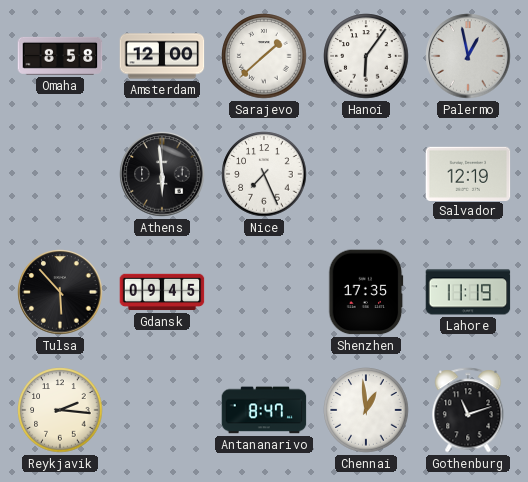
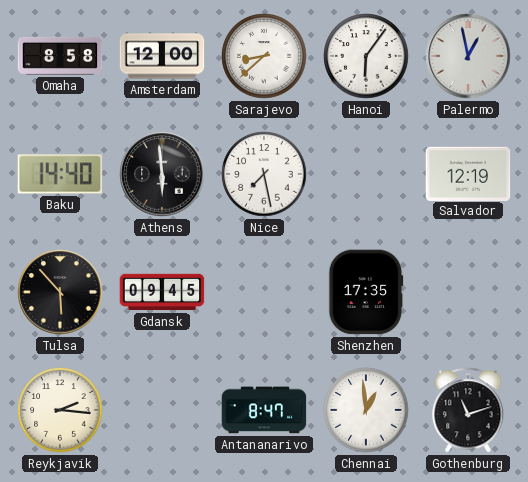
Sarajevo: 1:38 -> 8:38 (264, 56)
Baku: none -> 14:40 (60, 174)
Nice: 7:26 -> 7:28 (264, 174)
Lahore: 11:19 -> none (468, 292)
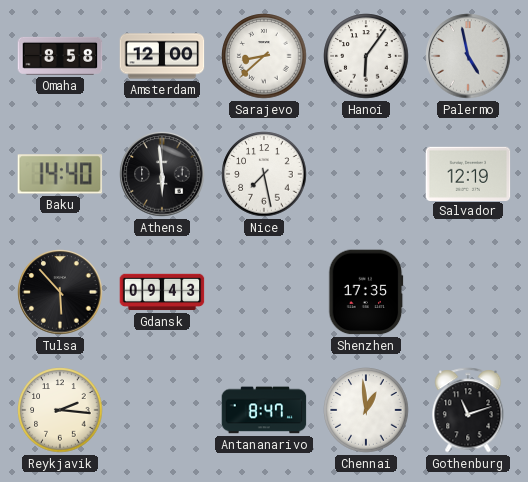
Palermo: 12:58 -> 4:58 (468, 56)
Gdansk: 09:45 -> 09:43 (162, 292)
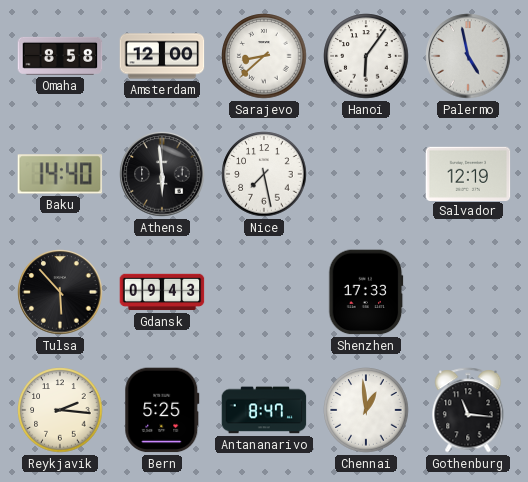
Shenzhen: 17:35 -> 17:33 (366, 292)
Bern: none -> 5:25 (162, 410)
Gothenburg: 11:12 -> 11:16 (468, 410)
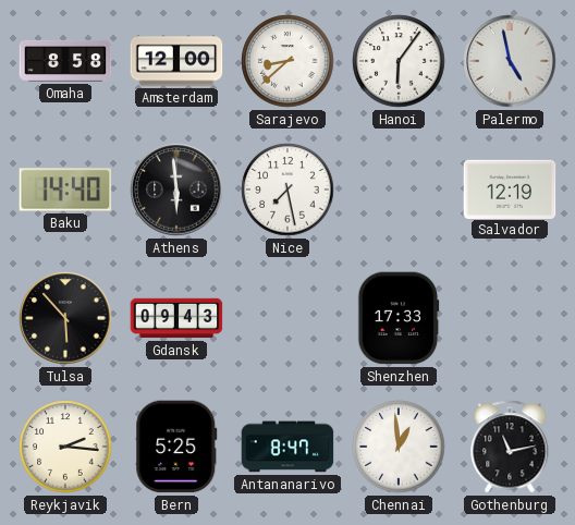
Gothenburg: 11:16 -> 11:13 (510, 447)
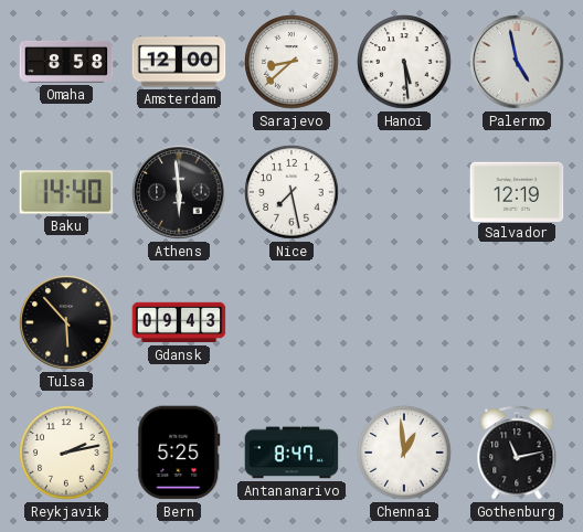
Hanoi: 6:06 -> 5:29 (404, 62)
Shenzhen: 17:33 -> none (399, 318)
Reykjavik: 2:16 -> 2:13 (66, 453)
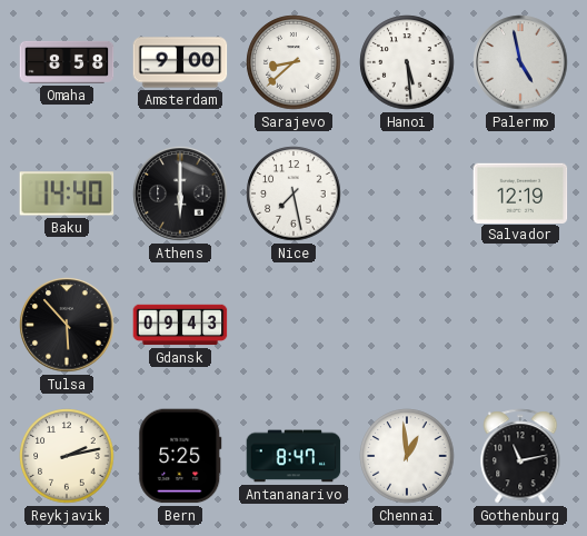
Amsterdam: 12:00 -> 9:00 (180, 62)
Athens: 5:59 -> 6:00 (180, 193)
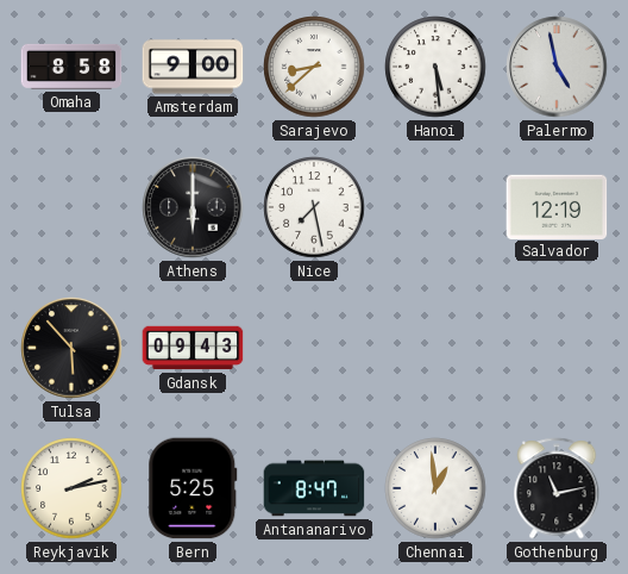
Baku: 14:40 -> none (67, 193)
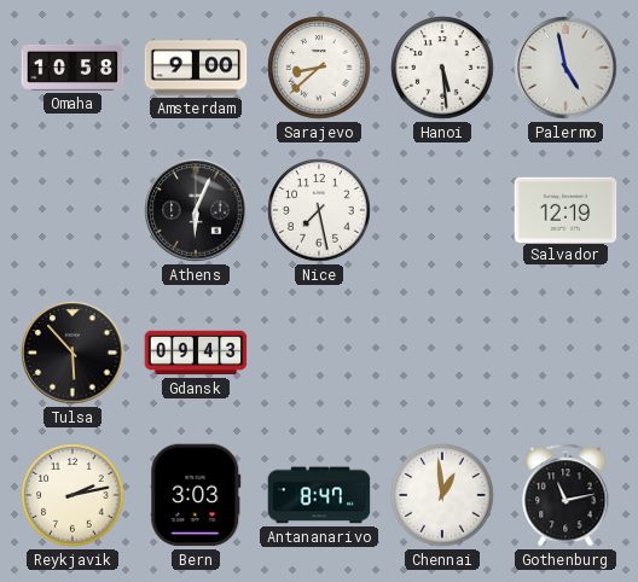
Omaha: 8:58 -> 10:58 (72, 68)
Athens: 6:00 -> 6:04 (196, 210)
Bern: 5:25 -> 3:03 (196, 495)
